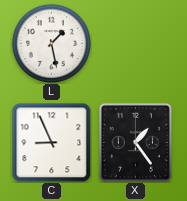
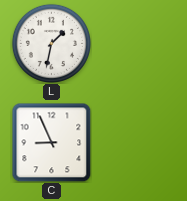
L: 1:28 -> 1:32 (51, 43)
X: 1:24 -> none (135, 142)
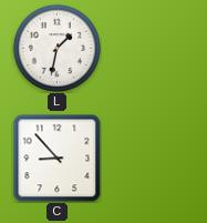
C: 8:56 -> 8:53 (56, 158)
